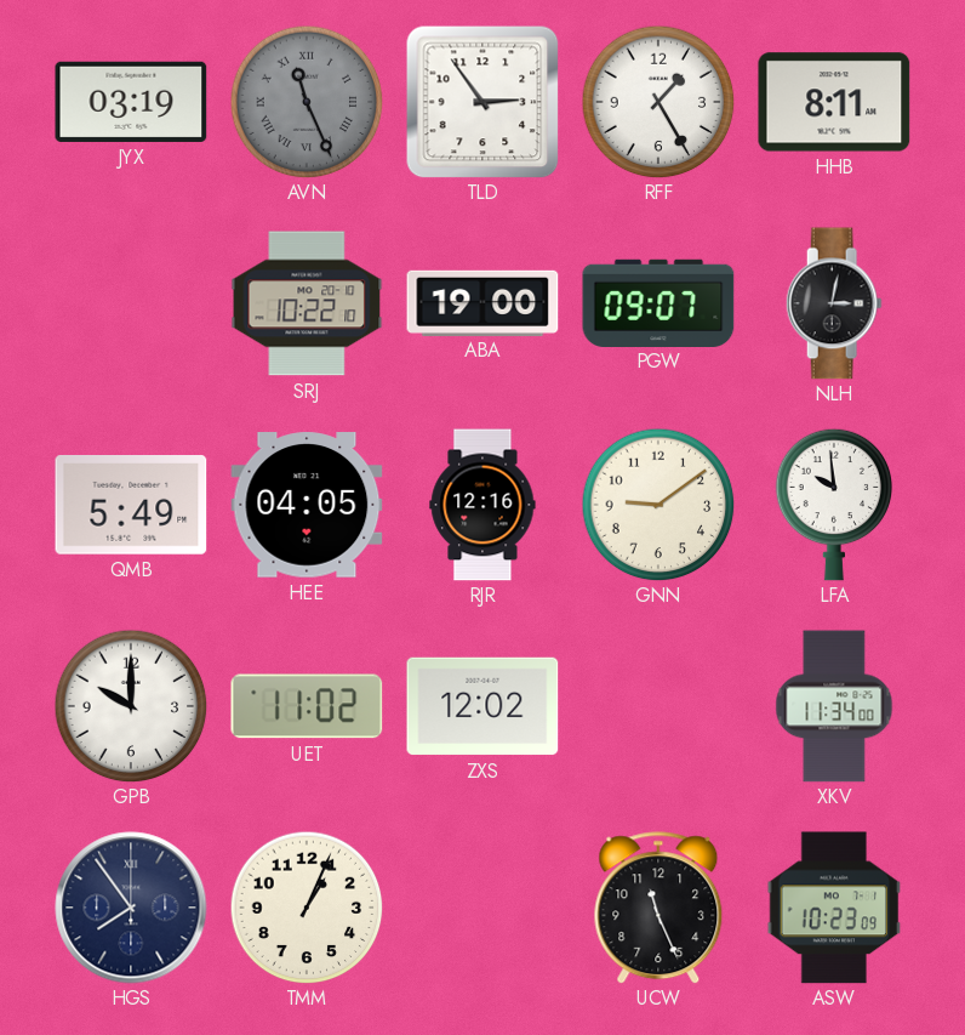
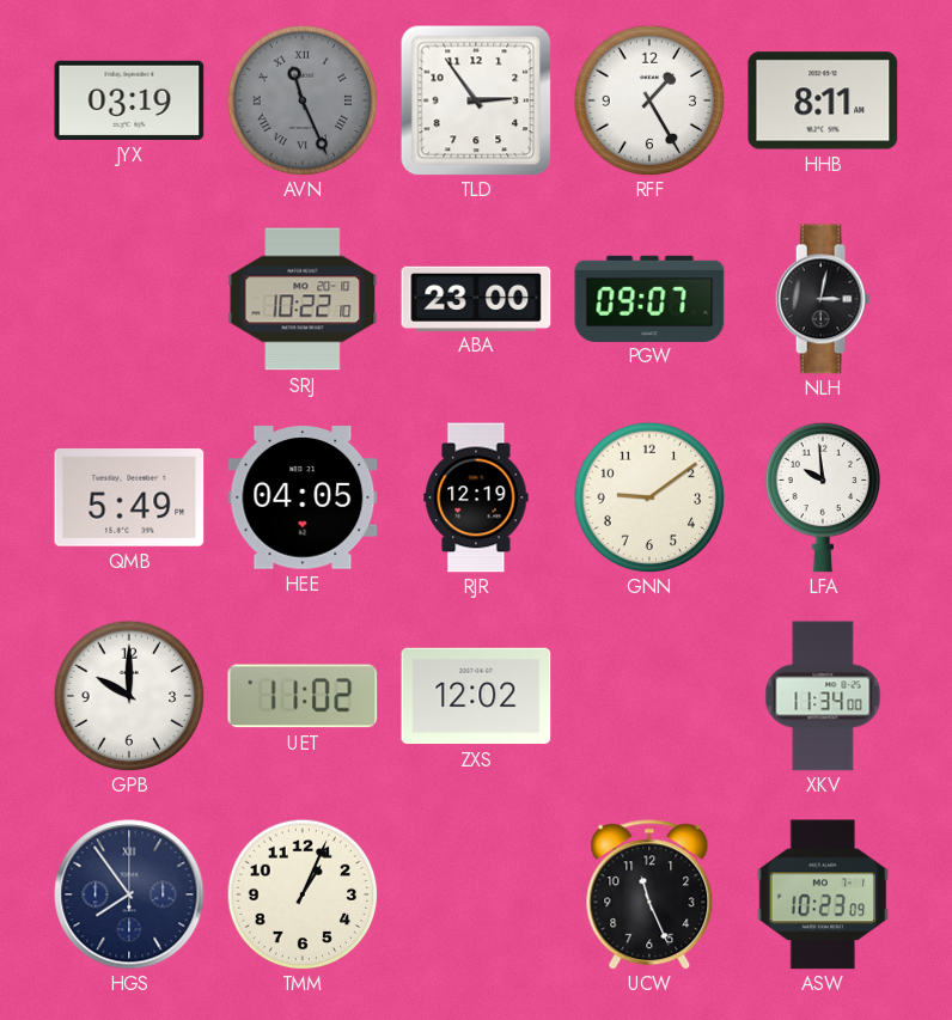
ABA: 19:00 -> 23:00 (476, 298)
RJR: 12:16 -> 12:19 (476, 497)
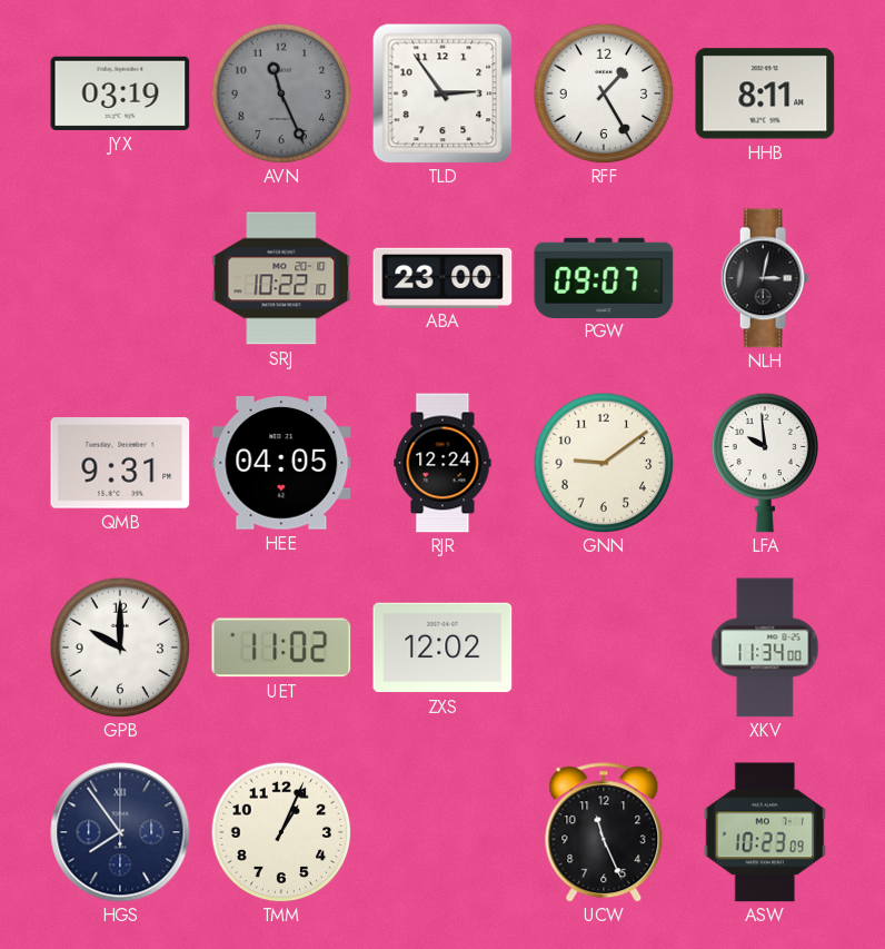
AVN numerals: Roman -> Arabic (281, 93)
QMB: 5:49 -> 9:31 (120, 464)
RJR: 12:19 -> 12:24 (442, 463)
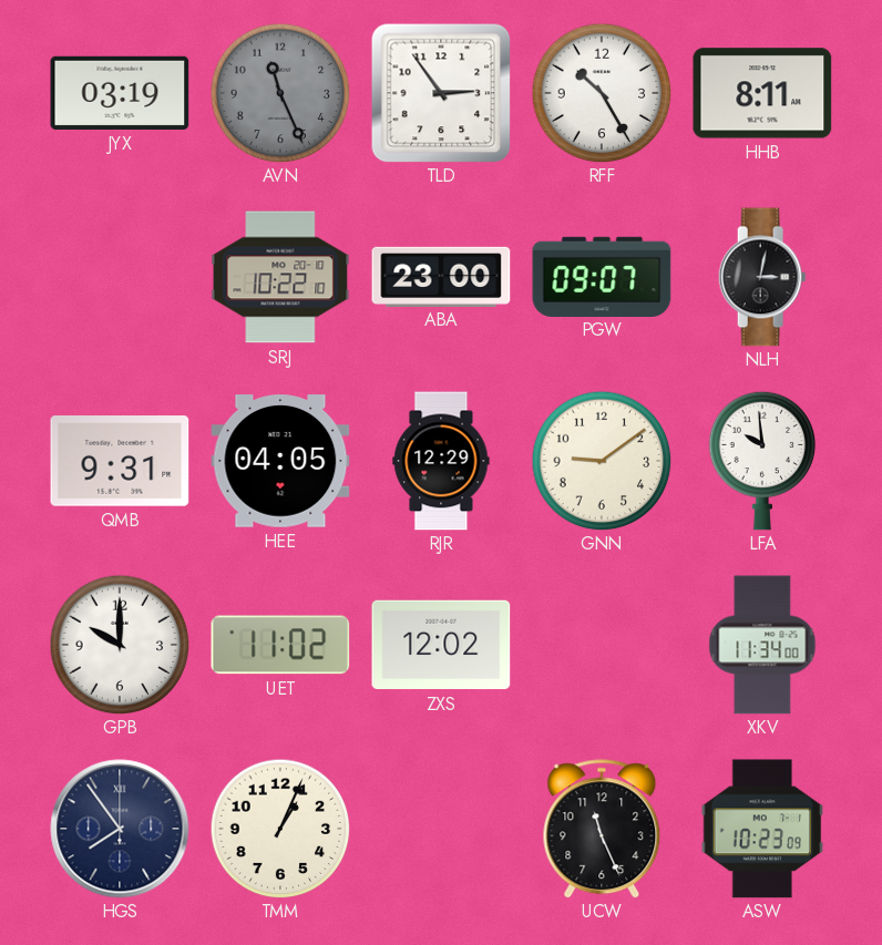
RFF: 1:25 -> 10:25 (602, 93)
RJR: 12:24 -> 12:29 (441, 461)
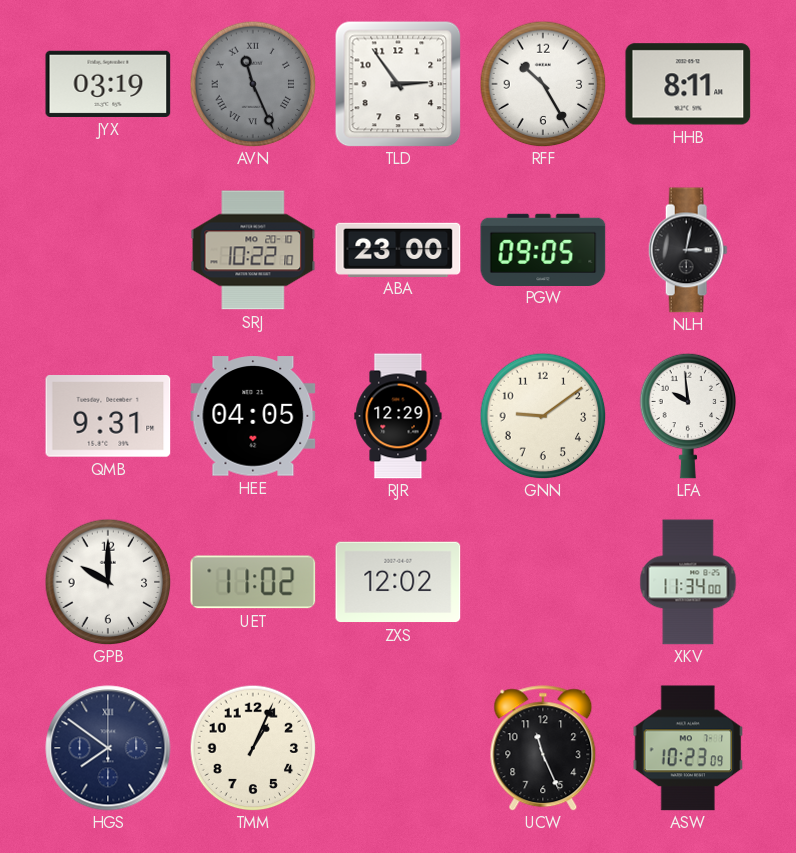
AVN numerals: Arabic -> Roman (253, 84)
PGW: 09:07 -> 09:05 (543, 249)
HGS: 7:54 -> 7:51 (108, 748)
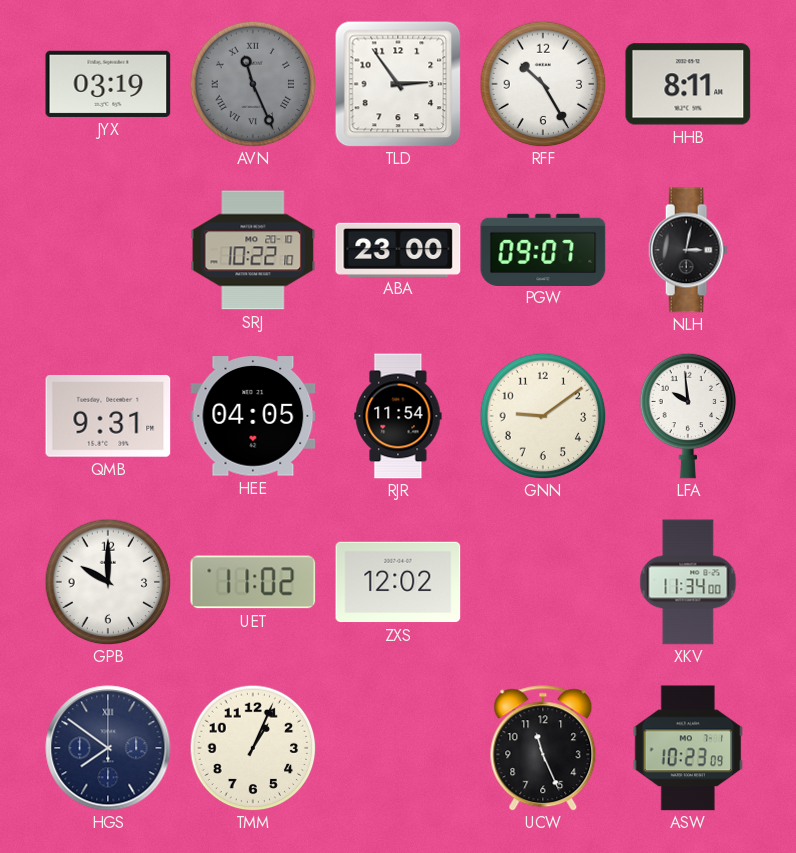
PGW: 09:05 -> 09:07 (543, 249)
RJR: 12:29 -> 11:54 (398, 416)
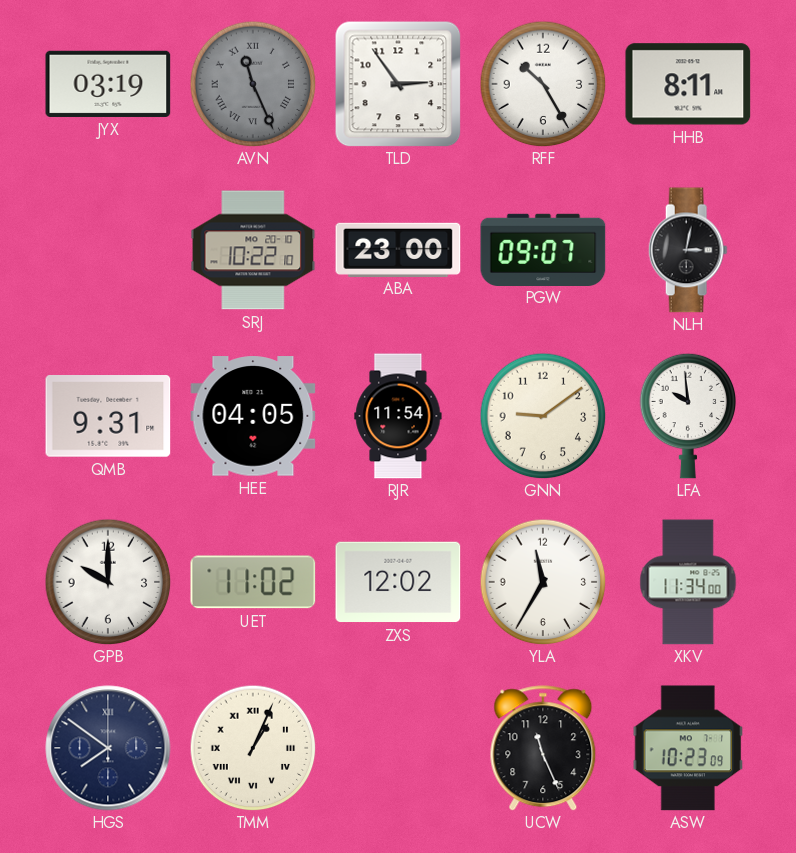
YLA: none -> 11:35 (543, 582)
TMM numerals: Arabic -> Roman (253, 748)
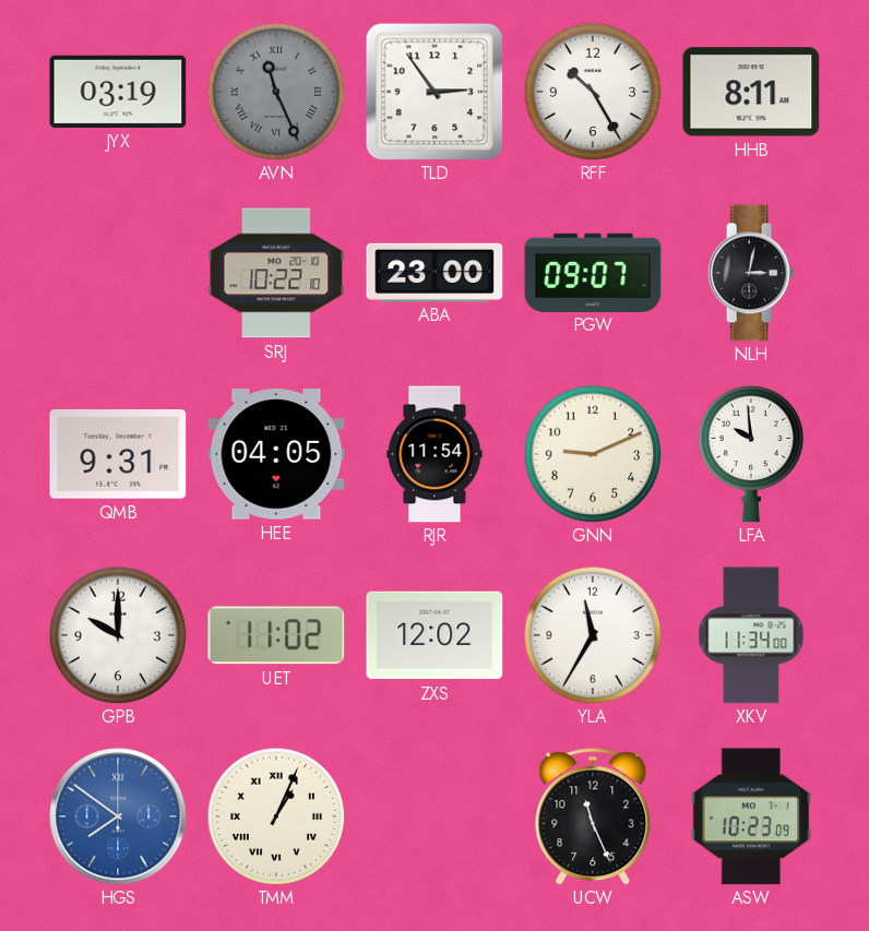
GNN: 9:09 -> 9:11 (593, 454)
HGS dial: navy -> blue (118, 816)
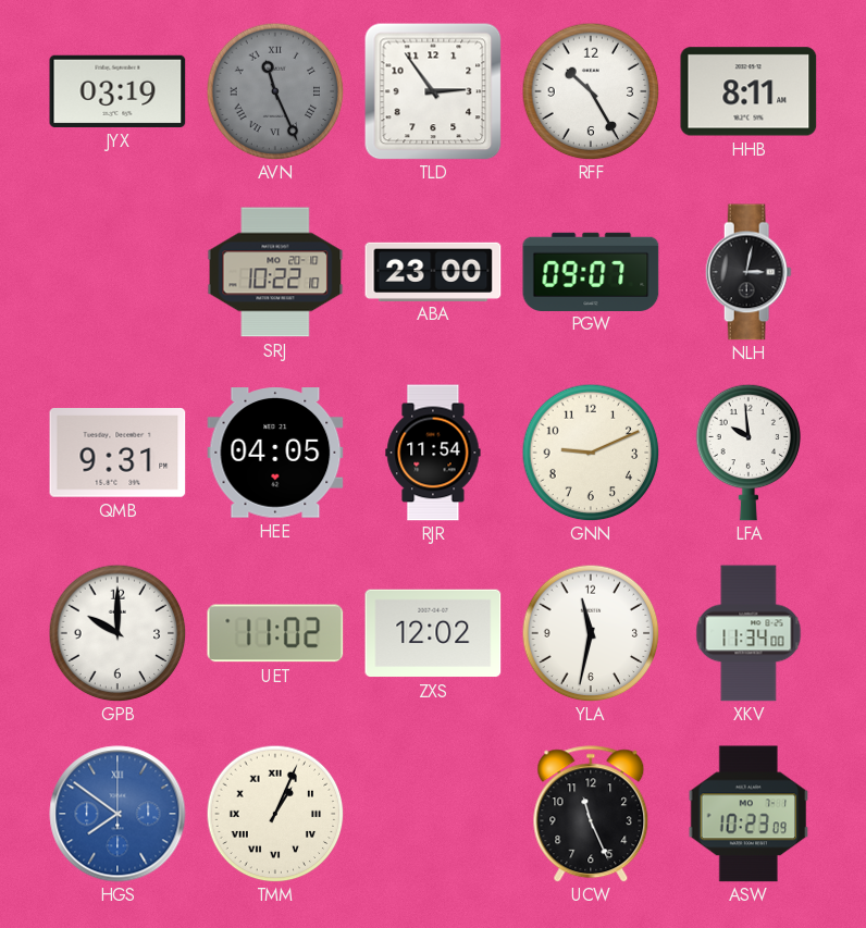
YLA: 11:35 -> 11:32 (591, 633)
